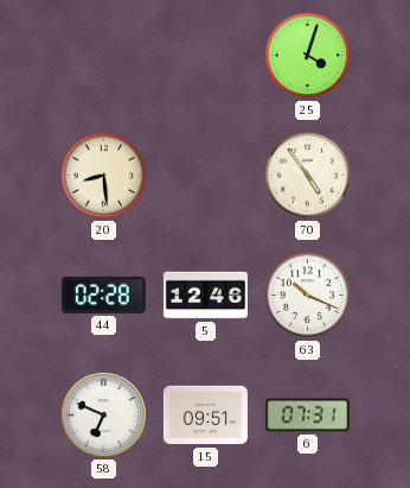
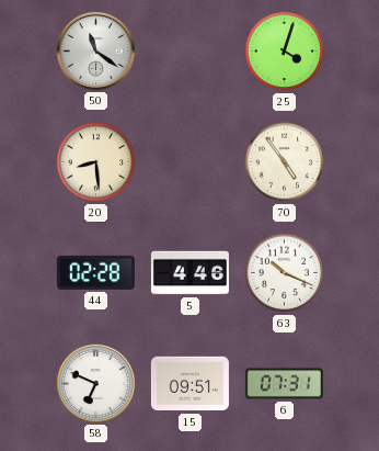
50: none -> 11:21 (95, 50)
5: 12:46 -> 4:46 (190, 273)
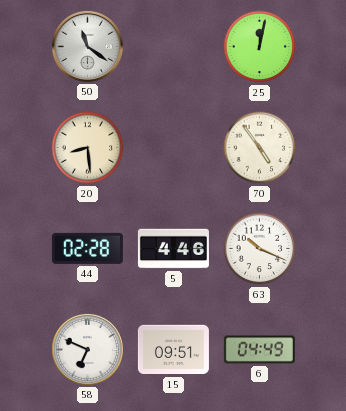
25: 4:03 -> 12:02 (260, 47)
6: 07:31 -> 04:49 (259, 350)
